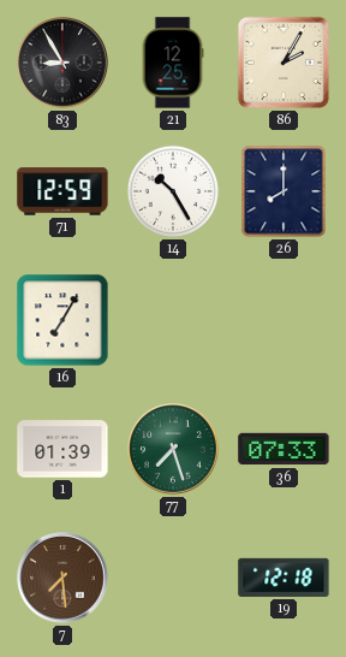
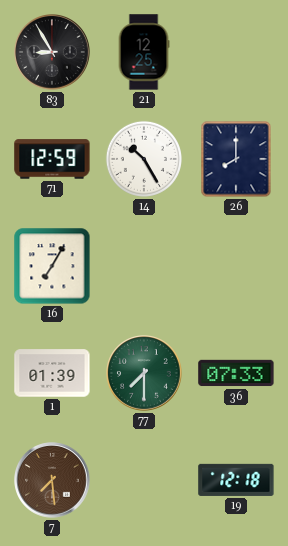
86: 2:05 -> none (284, 63)
77: 7:27 -> 7:30 (144, 373)
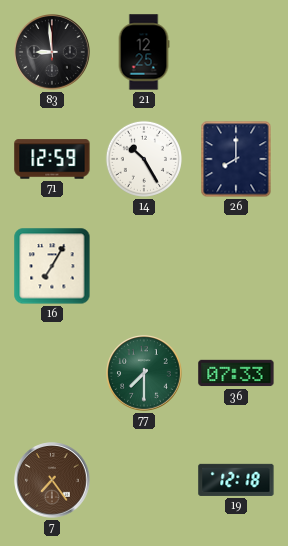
83: 8:55 -> 8:59 (52, 52)
1: 01:39 -> none (52, 373)
7: 7:29 -> 7:24 (52, 480)
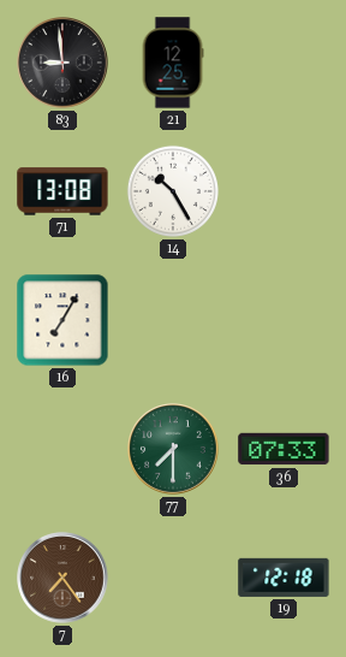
71: 12:59 -> 13:08 (62, 191)
26: 8:00 -> none (236, 159)
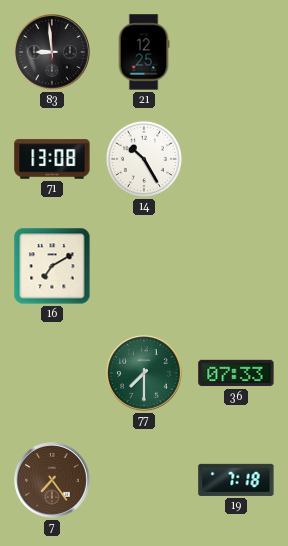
16: 7:05 -> 7:10 (52, 266)
19: 12:18 -> 7:18 (236, 480)
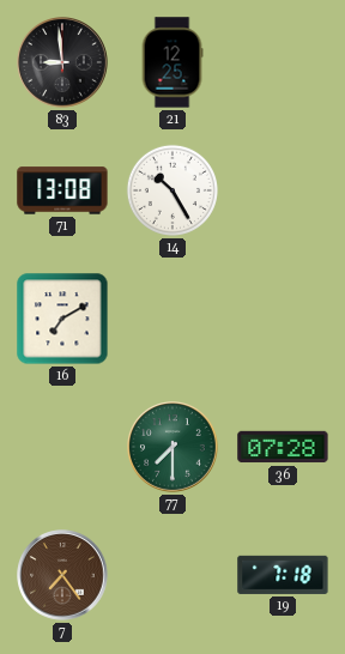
36: 07:33 -> 07:28 (283, 447)
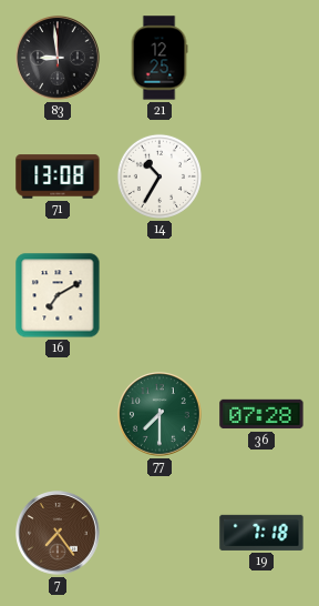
14: 10:25 -> 10:35 (159, 176)
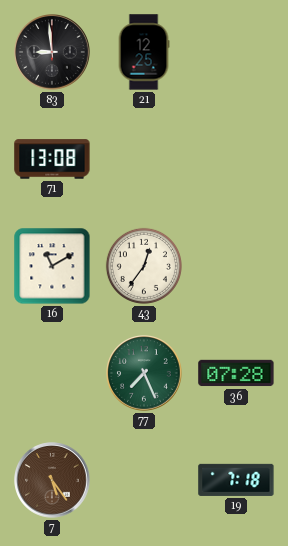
14: 10:35 -> none (159, 176)
16: 7:10 -> 11:10 (52, 266)
43: none -> 12:36 (144, 266)
77: 7:30 -> 7:26 (144, 373)
7: 7:24 -> 5:24 (52, 480)
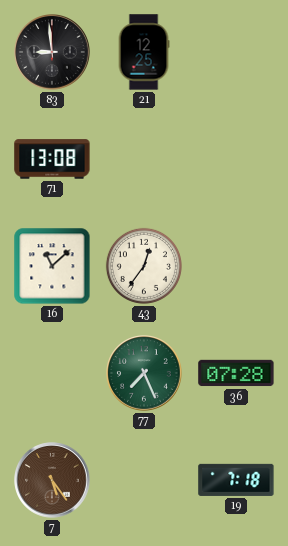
16: 11:10 -> 11:08 (52, 266)
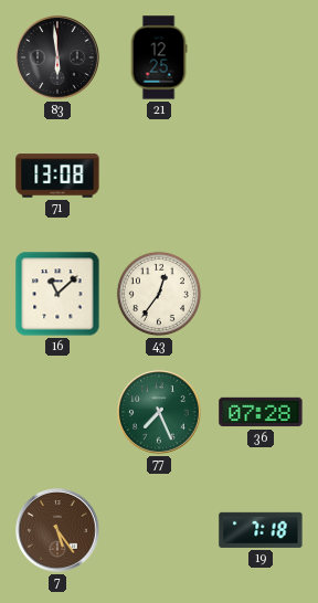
83: 8:59 -> 5:59 (57, 57)
